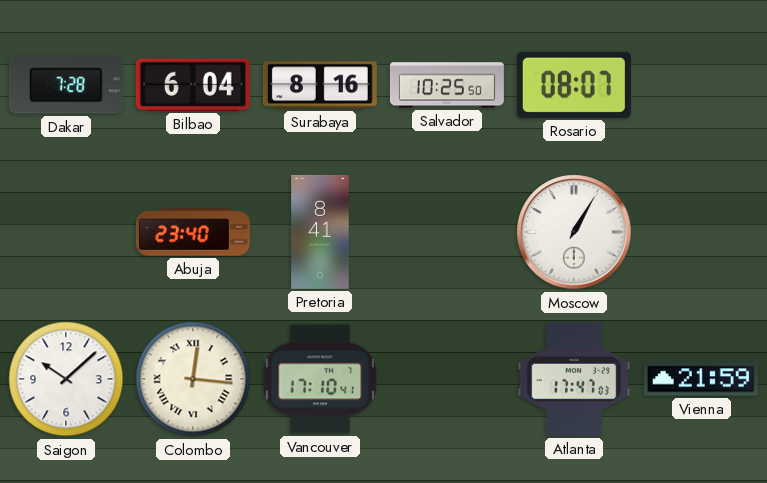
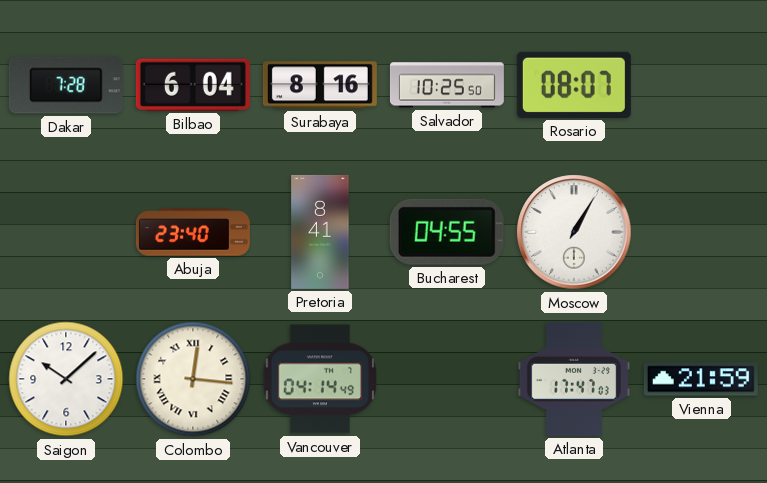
Bucharest: none -> 04:55 (447, 232)
Vancouver: 17:10 -> 04:14 (319, 379)
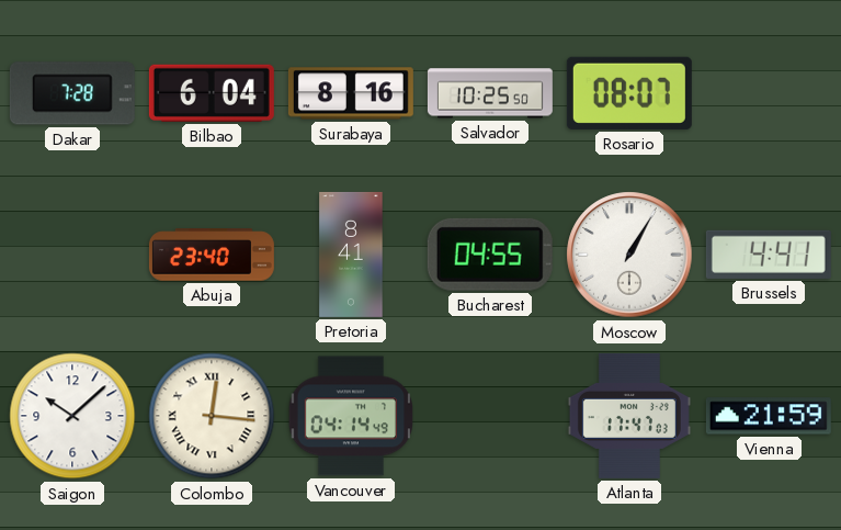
Brussels: none -> 4:41 (769, 255)
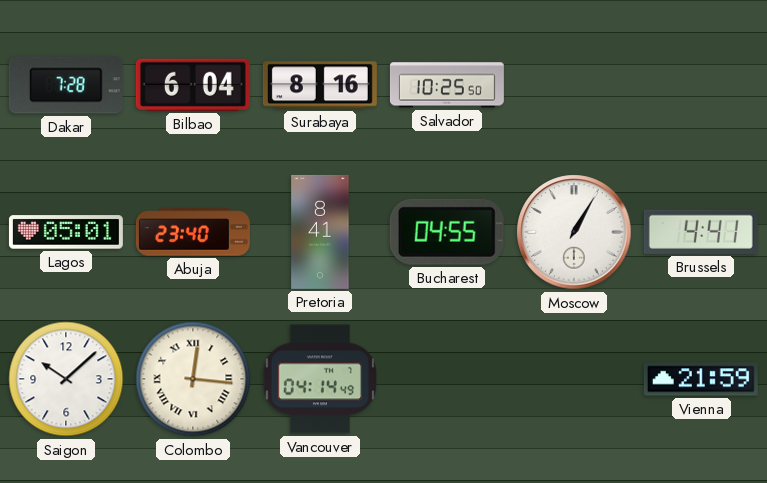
Rosario: 08:07 -> none (629, 93)
Lagos: none -> 05:01 (66, 232)
Atlanta: 17:47 -> none (629, 416)
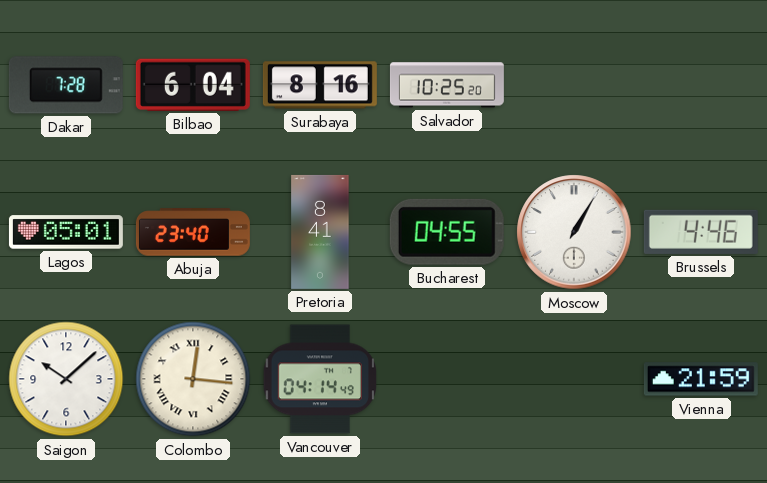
Salvador: 10:25:50 -> 10:25:20 (447, 85)
Brussels: 4:41 -> 4:46 (701, 232)
